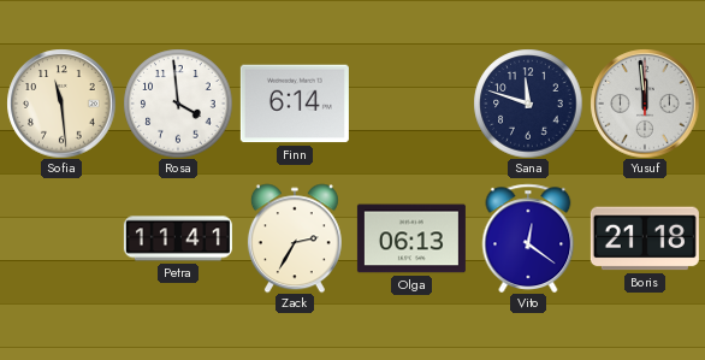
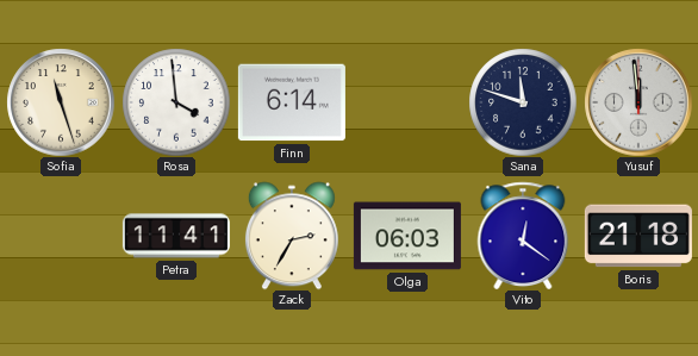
Sofia: 11:29 -> 11:27 (61, 102)
Olga: 06:13 -> 06:03 (407, 236)
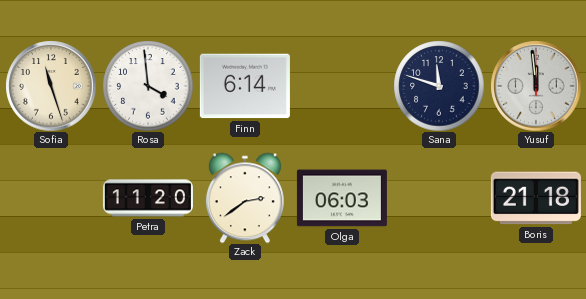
Petra: 11:41 -> 11:20 (148, 198)
Zack: 2:35 -> 2:39 (245, 198)
Vito: 12:21 -> none (523, 235)
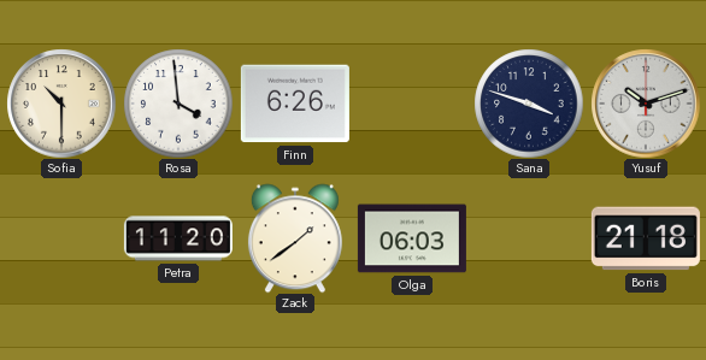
Sofia: 11:27 -> 10:30 (61, 104)
Finn: 6:14 -> 6:26 (295, 104)
Sana: 11:48 -> 3:48 (529, 104)
Yusuf: 11:59 -> 10:12 (646, 104)
Zack: 2:39 -> 1:39 (295, 238)
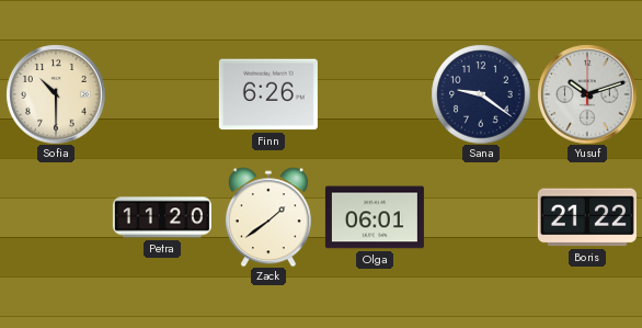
Rosa: 3:59 -> none (178, 104)
Sana: 3:48 -> 9:21 (481, 94)
Olga: 06:03 -> 06:01 (375, 217)
Boris: 21:18 -> 21:22 (587, 217)
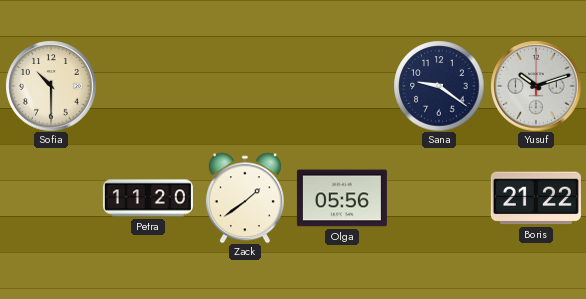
Finn: 6:26 -> none (268, 94)
Olga: 06:01 -> 05:56 (342, 198)
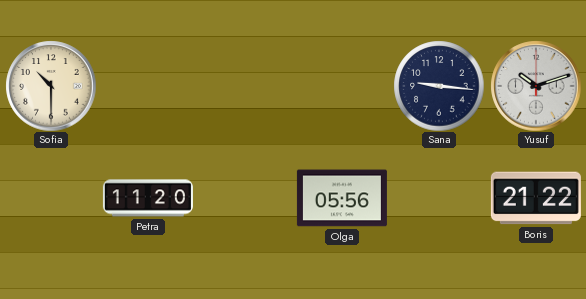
Sana: 9:21 -> 9:16 (439, 86)
Zack: 1:39 -> none (245, 198)
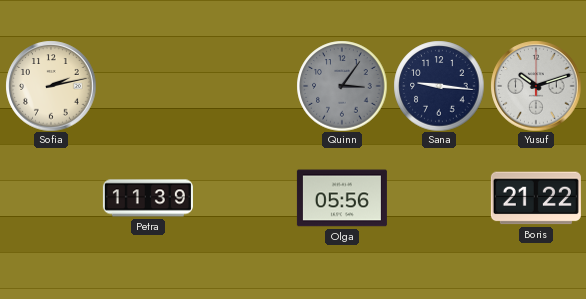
Sofia: 10:30 -> 2:13 (51, 86)
Quinn: none -> 3:06 (342, 86)
Petra: 11:20 -> 11:39 (148, 198)
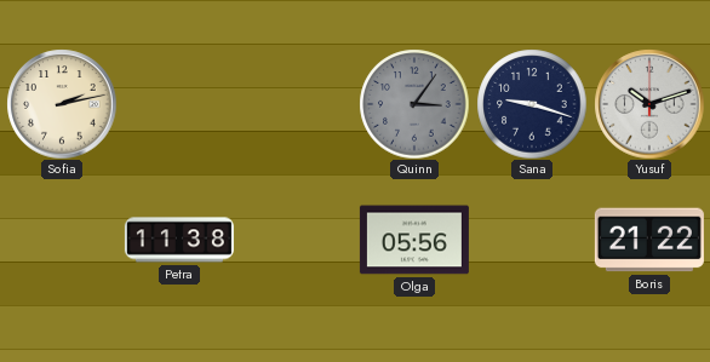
Sana: 9:16 -> 9:18 (532, 104)
Petra: 11:39 -> 11:38 (179, 240)
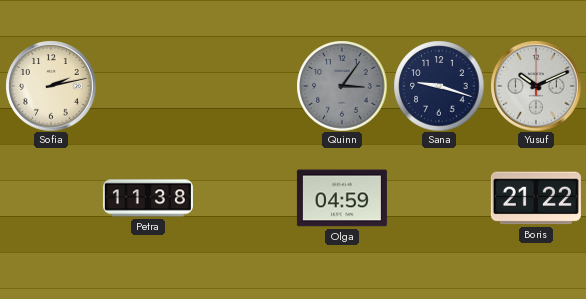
Yusuf: 10:12 -> 10:11 (536, 86)
Olga: 05:56 -> 04:59 (342, 198)
